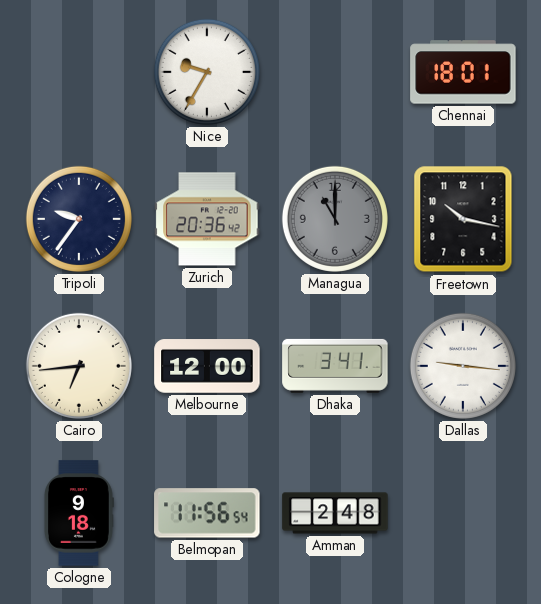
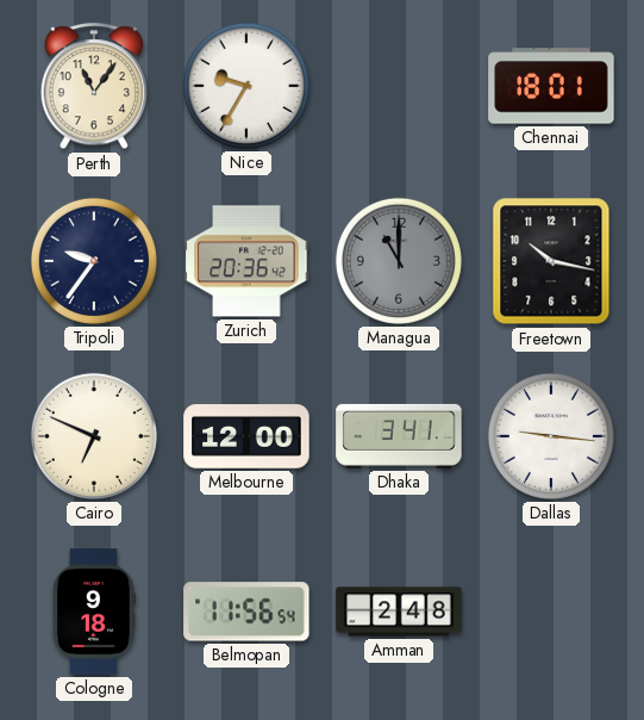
Perth: none -> 11:06 (93, 87)
Cairo: 6:44 -> 6:49 (94, 436)
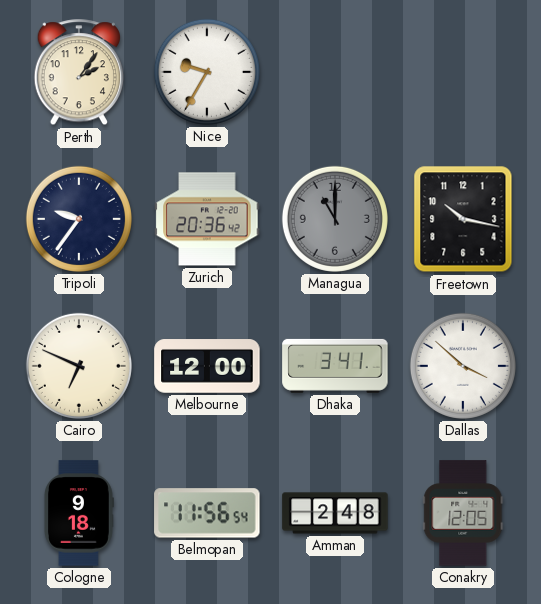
Perth: 11:06 -> 2:06 (78, 73)
Chennai: 18:01 -> none (551, 86)
Dallas: 9:16 -> 3:52 (463, 366)
Conakry: none -> 12:05 (463, 513)
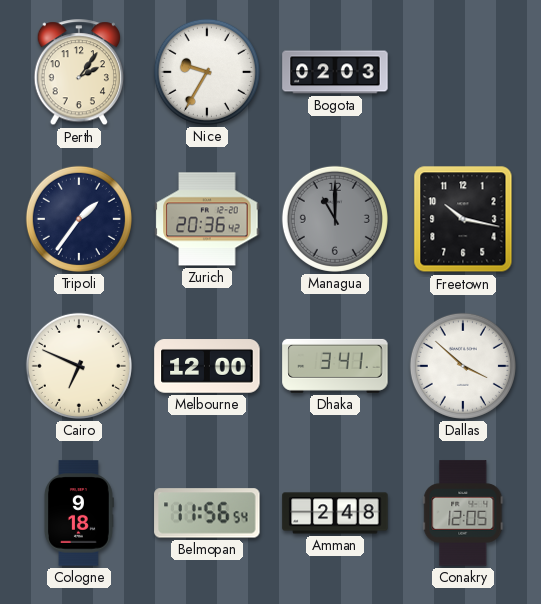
Bogota: none -> 02:03 (335, 72)
Tripoli: 9:36 -> 1:36 (79, 219)
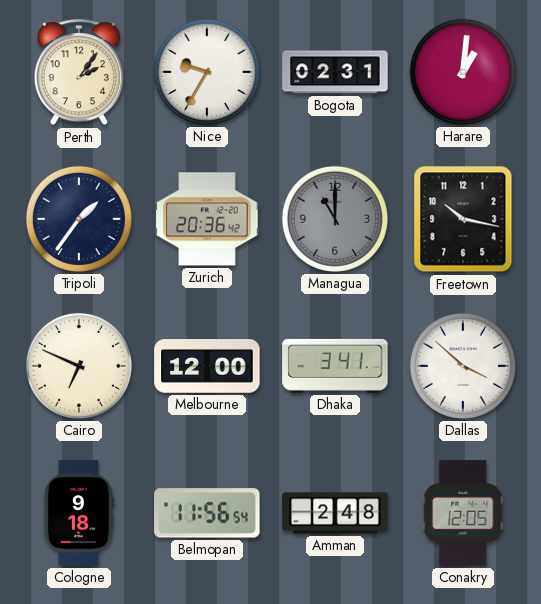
Bogota: 02:03 -> 02:31 (335, 72)
Harare: none -> 1:01 (463, 72)
